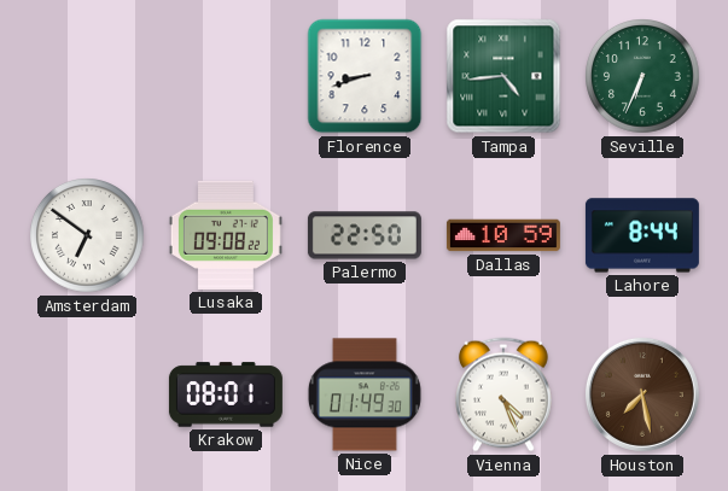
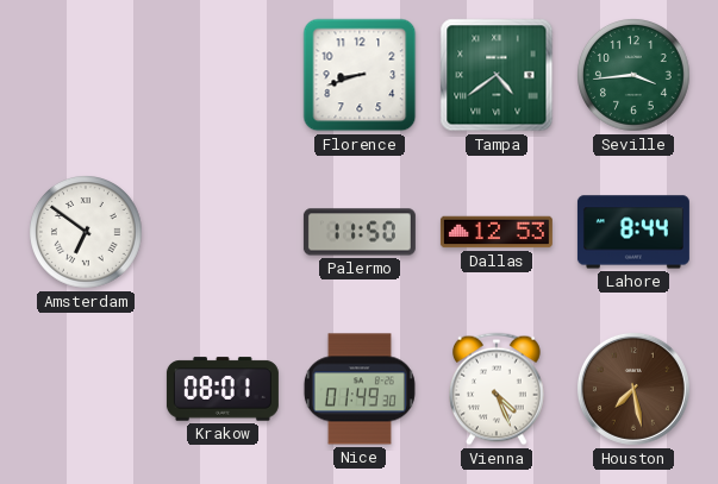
Tampa: 4:44 -> 4:39 (497, 75)
Seville: 6:34 -> 3:44 (635, 76)
Lusaka: 09:08 -> none (226, 235)
Palermo: 22:50 -> 11:50 (360, 232)
Dallas: 10:59 -> 12:53 (497, 232)
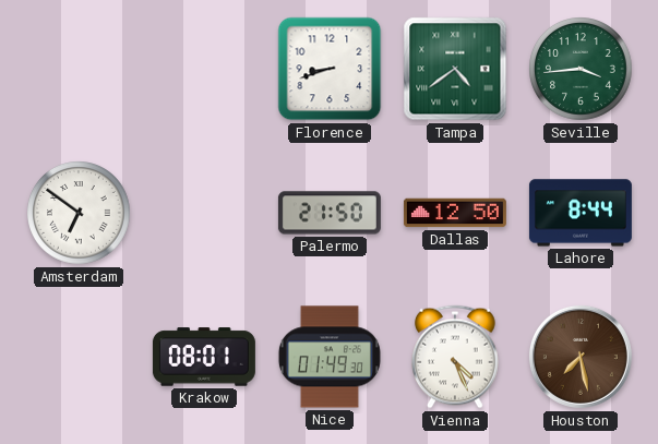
Palermo: 11:50 -> 21:50 (330, 213)
Dallas: 12:53 -> 12:50 (455, 213)
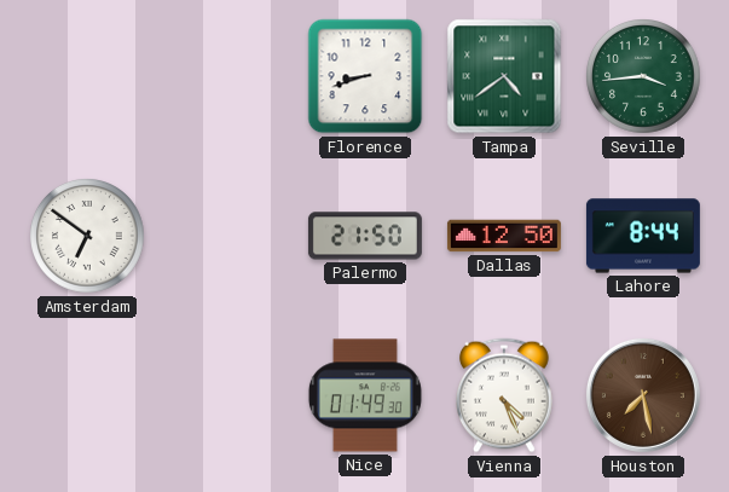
Krakow: 08:01 -> none (204, 357)
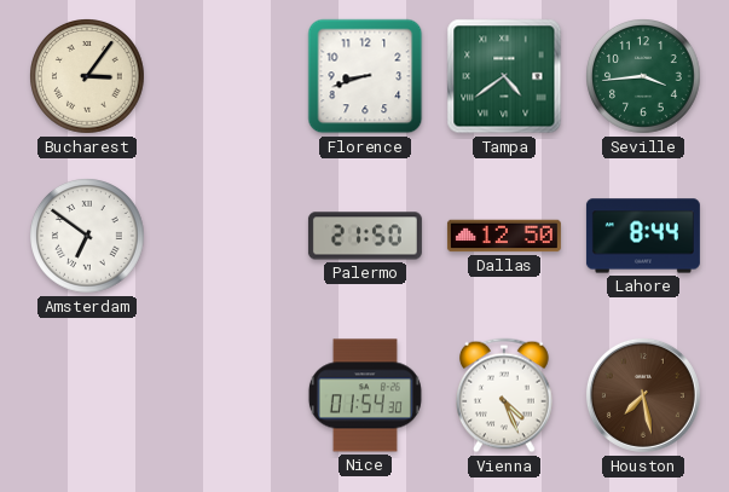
Bucharest: none -> 3:06 (88, 77)
Nice: 01:49 -> 01:54 (365, 395)
